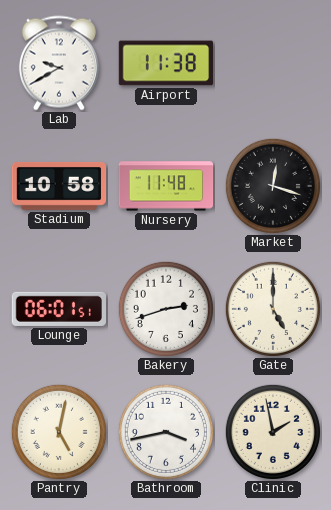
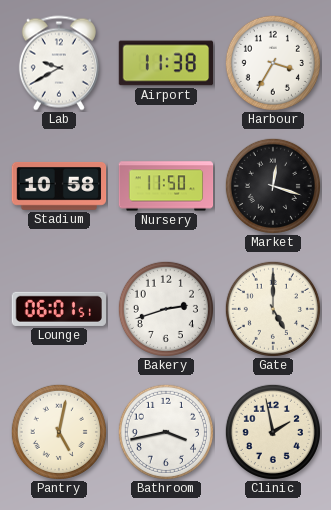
Harbour: none -> 3:35 (273, 63)
Nursery: 11:48 -> 11:50 (166, 186)
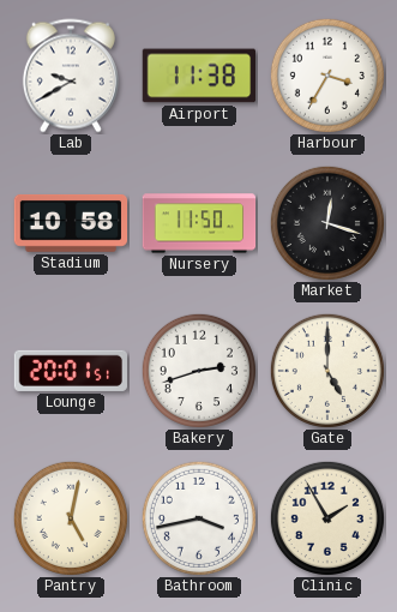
Lounge: 06:01 -> 20:01 (70, 371)
Clinic: 1:58 -> 1:55 (327, 518)
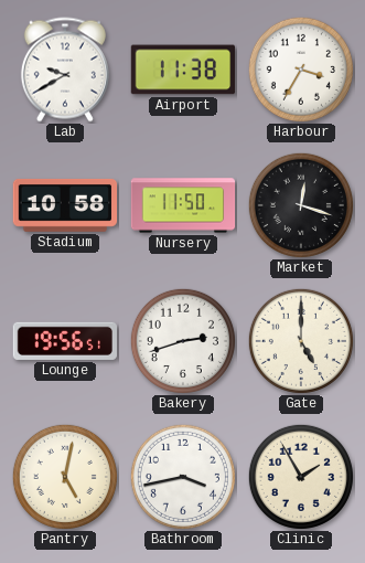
Lounge: 20:01 -> 19:56 (64, 341)
